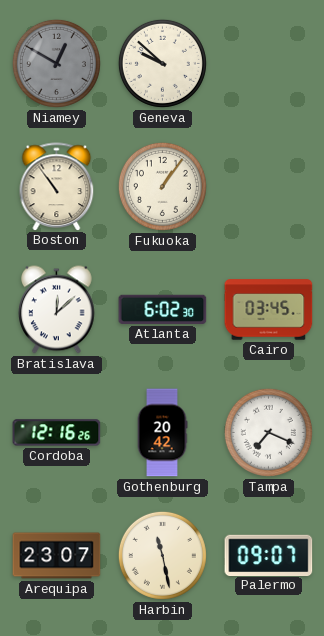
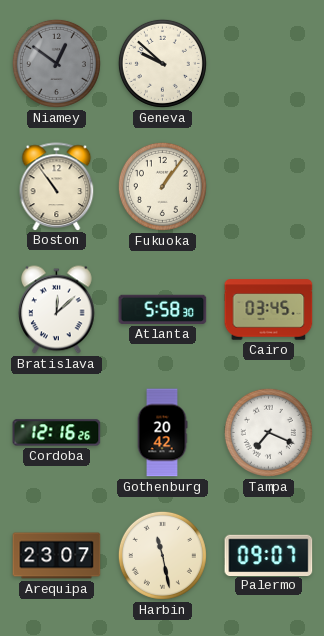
Niamey: 12:50 -> 12:51 (56, 63)
Atlanta: 6:02 -> 5:58 (163, 309)
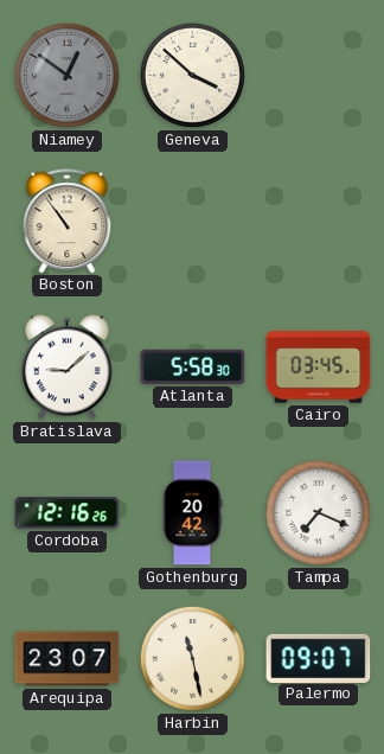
Geneva: 9:52 -> 3:52 (192, 75)
Fukuoka: 1:06 -> none (162, 186)
Bratislava: 12:08 -> 9:08 (68, 368)
